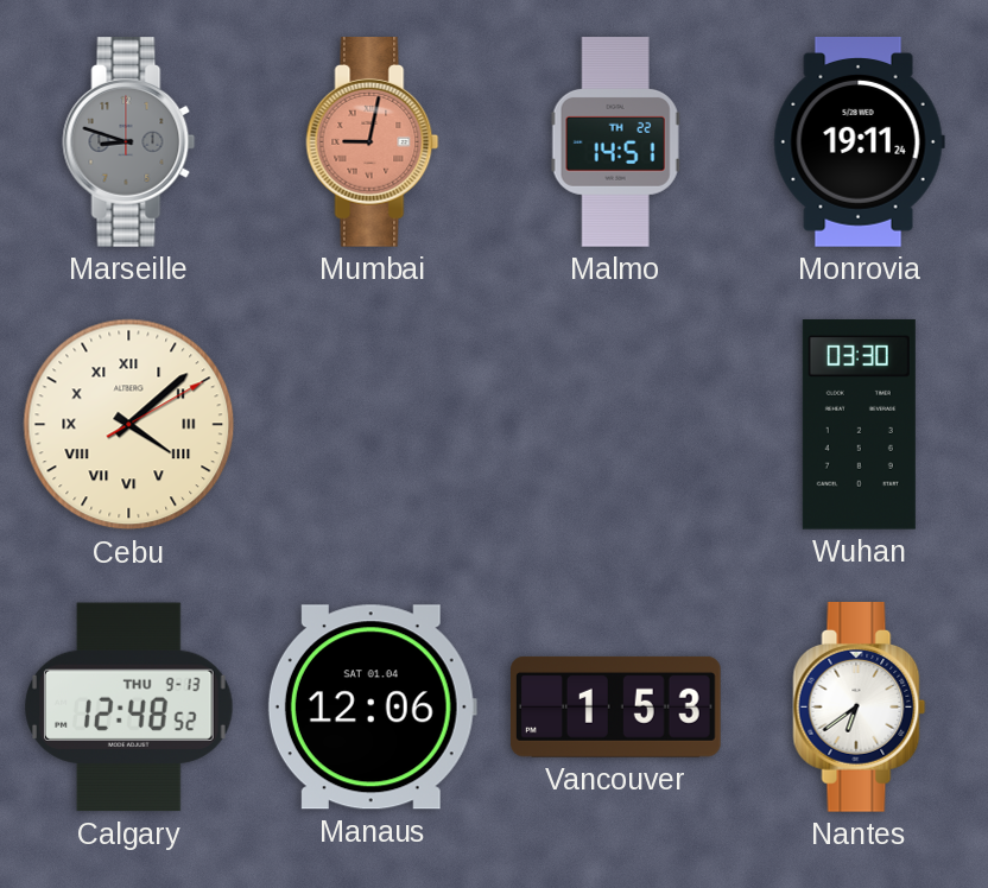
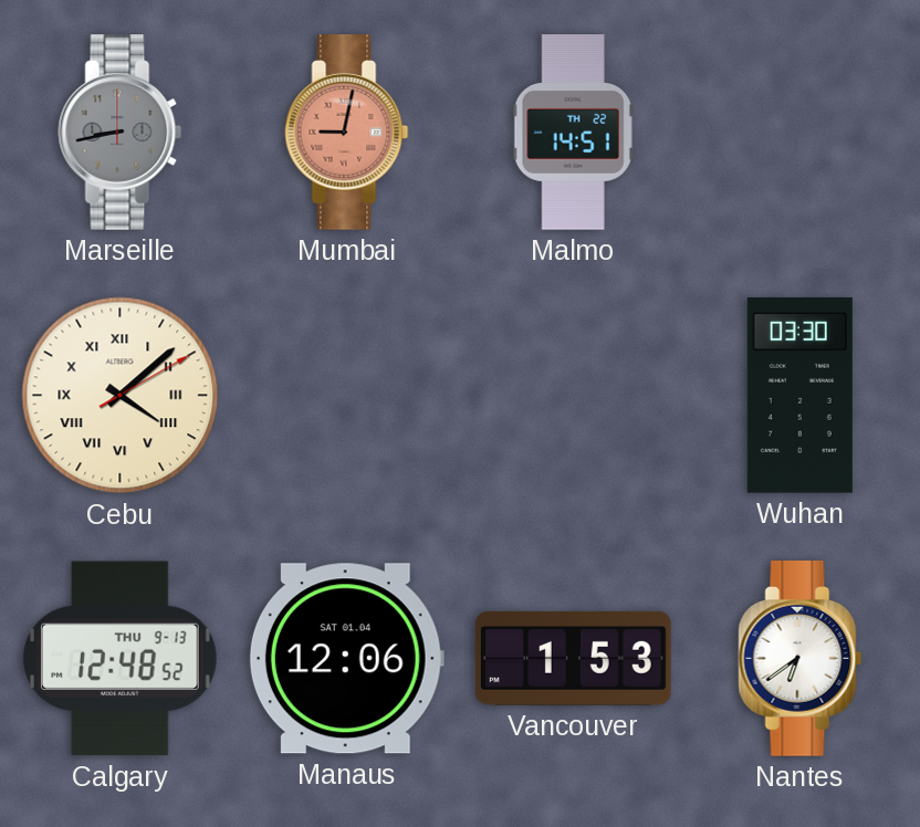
Marseille: 8:48 -> 8:43 (121, 133)
Monrovia: 19:11 -> none (859, 142)
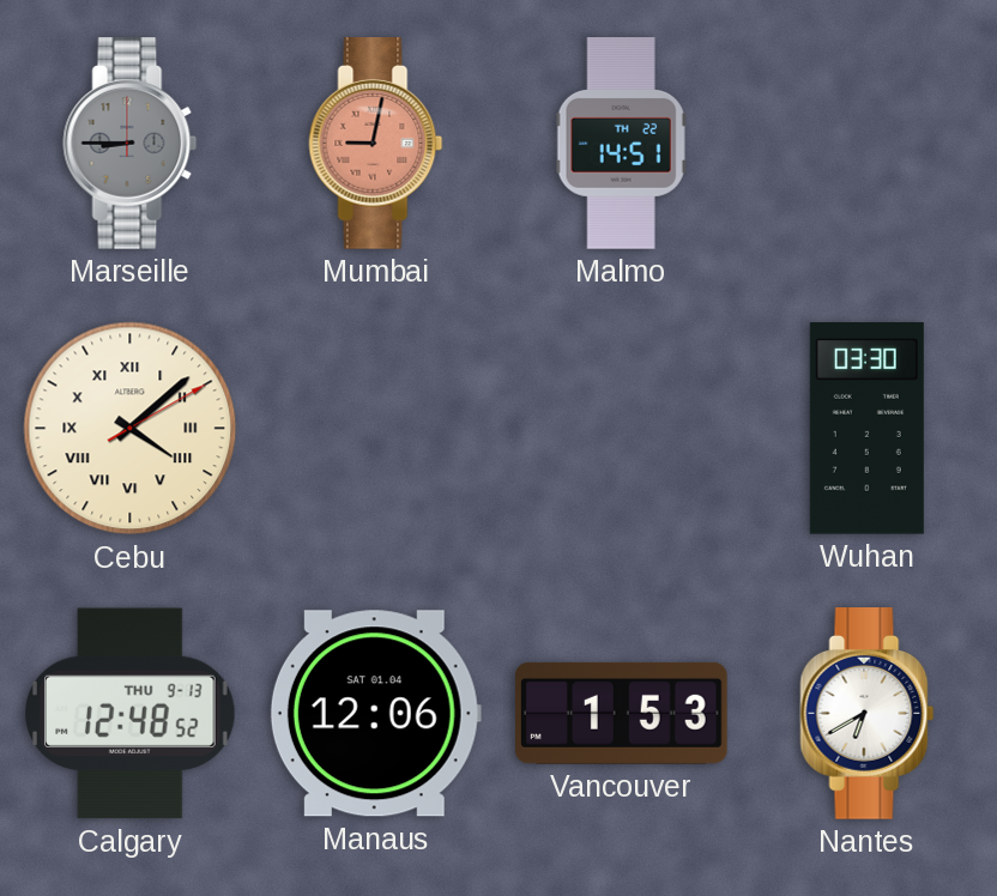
Marseille: 8:43 -> 8:45 (131, 144)
Nantes: 6:39 -> 6:40 (868, 714)
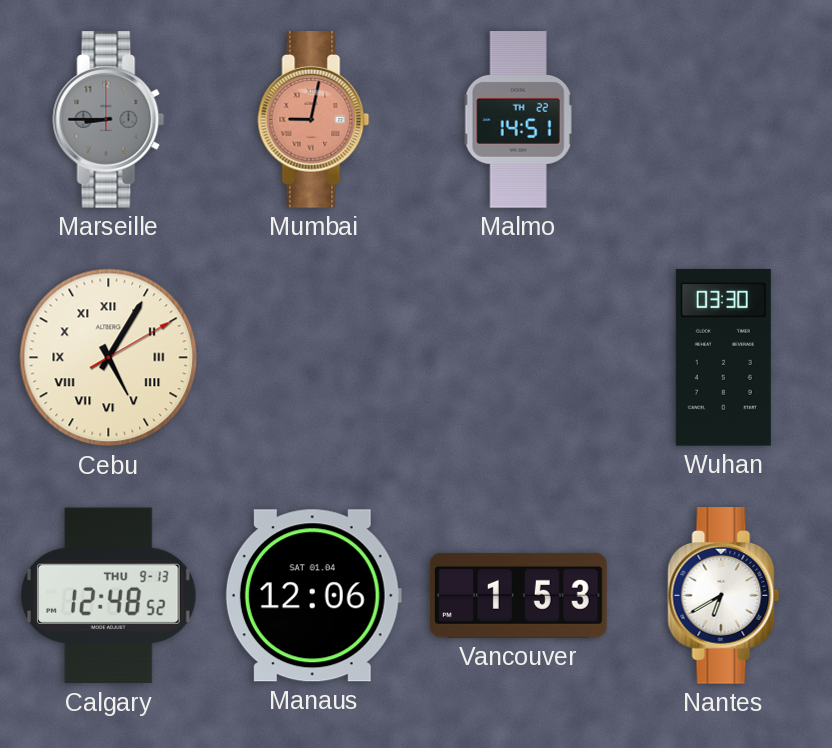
Cebu: 4:08 -> 5:05 (109, 358)
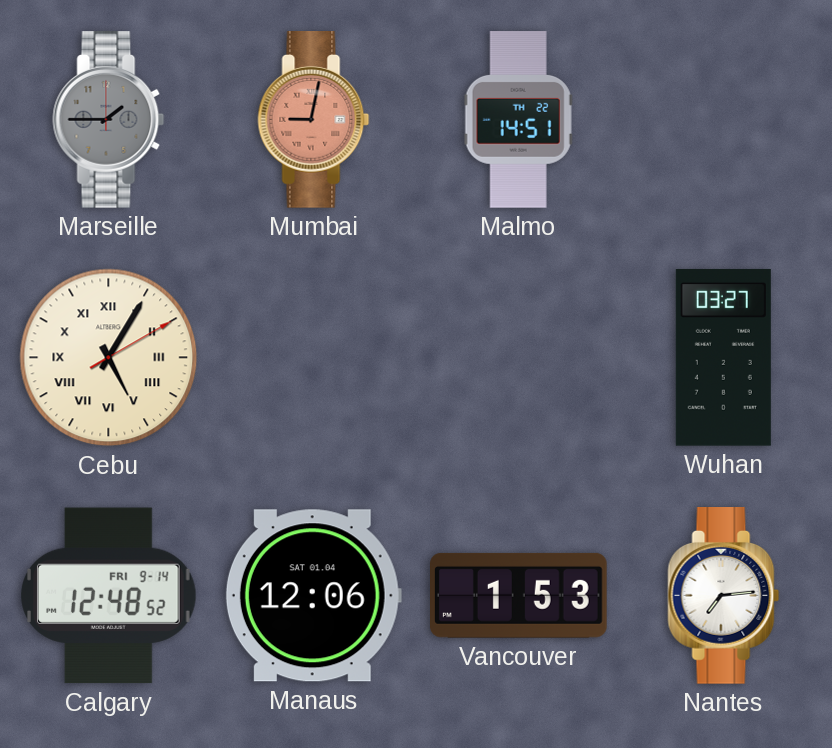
Marseille: 8:45 -> 1:45 (109, 120)
Wuhan: 03:30 -> 03:27 (723, 357)
Calgary date: THU 9-13 -> FRI 9-14 (109, 596)
Nantes: 6:40 -> 7:14 (724, 596)
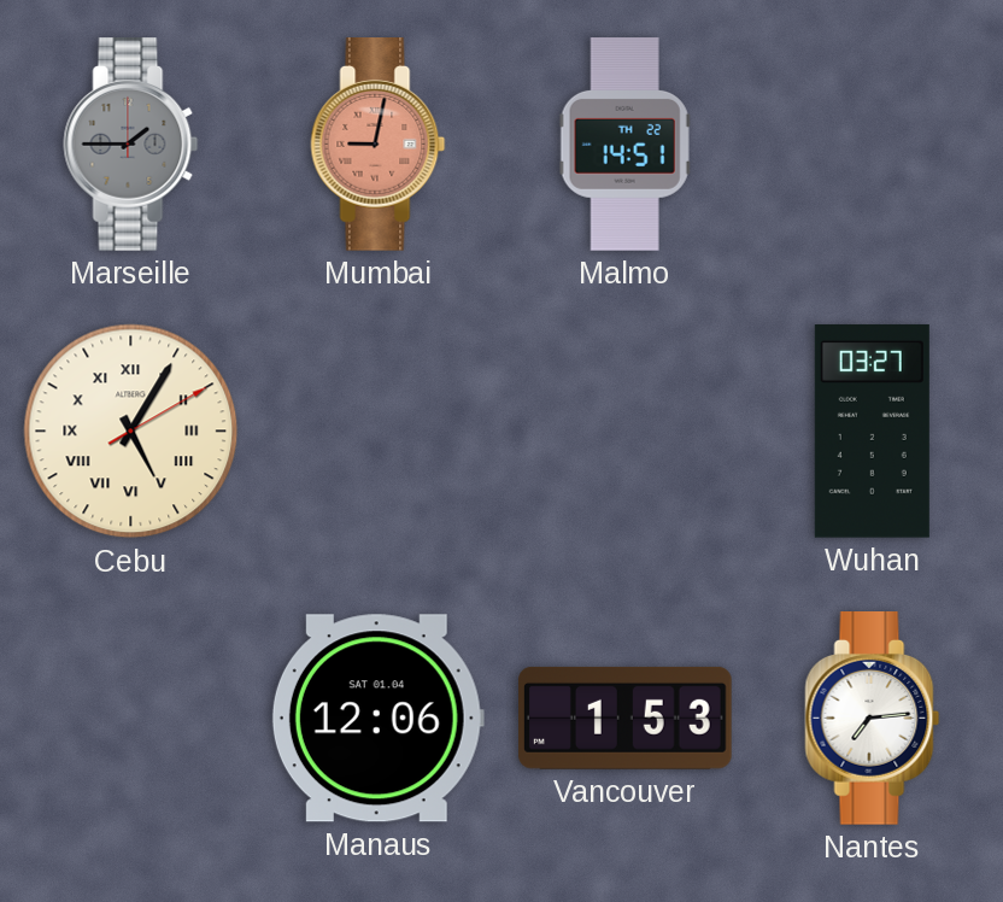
Calgary: 12:48 -> none (109, 596)
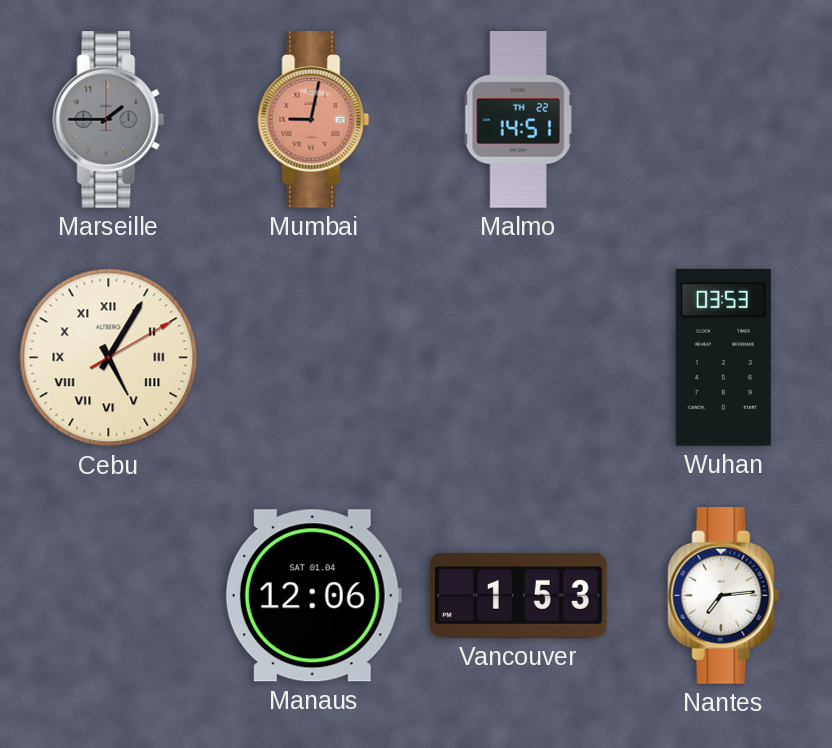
Wuhan: 03:27 -> 03:53 (723, 357)
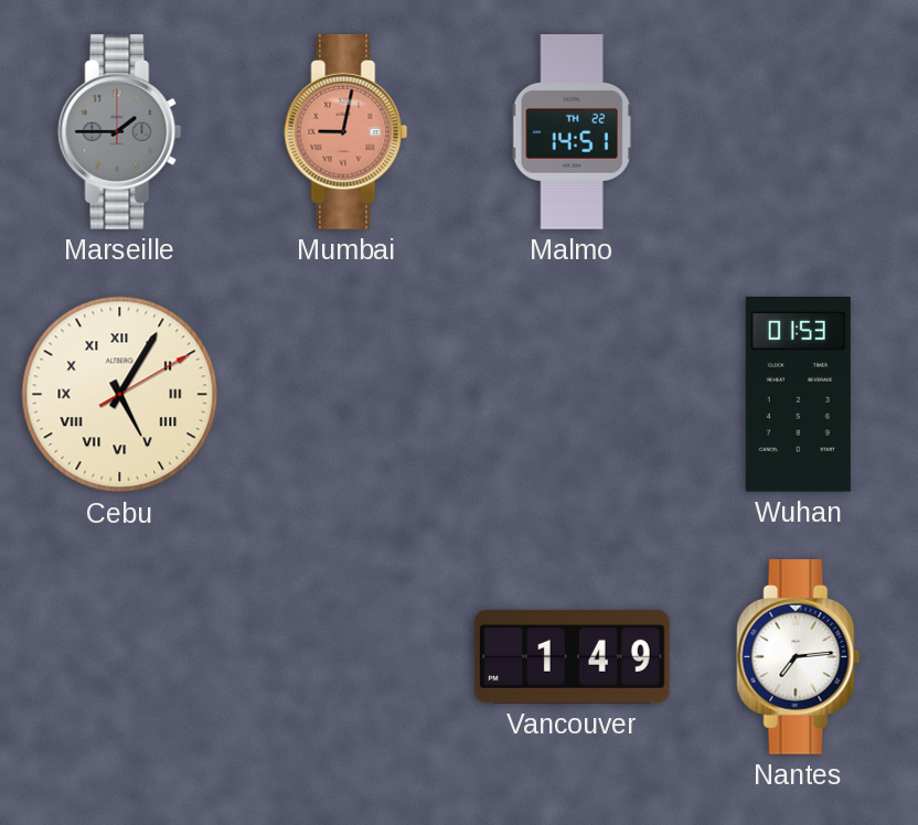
Wuhan: 03:53 -> 01:53 (798, 394)
Manaus: 12:06 -> none (313, 596)
Vancouver: 1:53 -> 1:49 (573, 656)
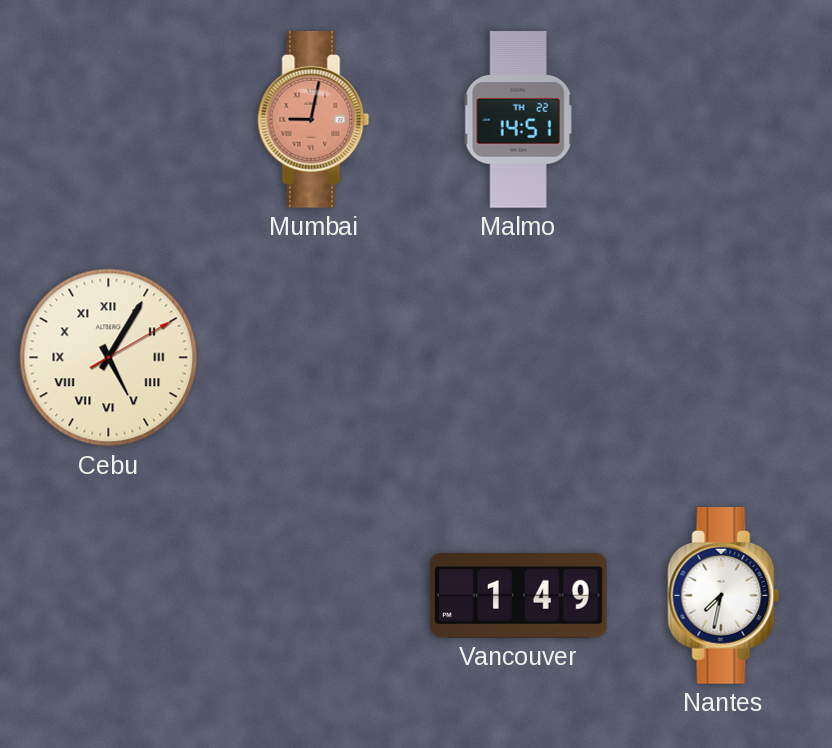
Marseille: 1:45 -> none (120, 132)
Wuhan: 01:53 -> none (798, 394)
Nantes: 7:14 -> 7:32 (724, 596)
